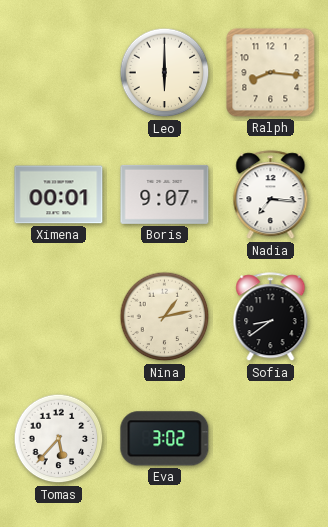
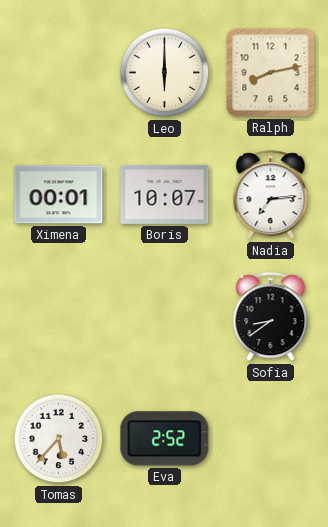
Ralph: 8:16 -> 8:13 (271, 73)
Boris: 9:07 -> 10:07 (165, 194)
Nadia: 7:16 -> 7:14 (271, 195)
Nina: 1:13 -> none (165, 317)
Eva: 3:02 -> 2:52 (165, 439)
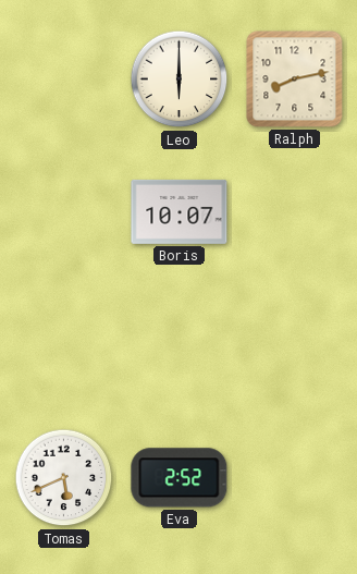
Ximena: 00:01 -> none (59, 195)
Nadia: 7:14 -> none (271, 195)
Sofia: 8:39 -> none (271, 317)
Tomas: 5:37 -> 5:41 (64, 478)
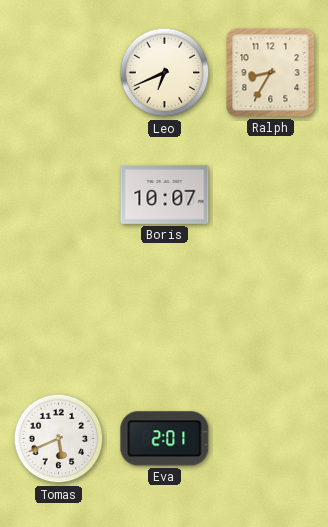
Leo: 6:00 -> 6:41 (165, 73)
Ralph: 8:13 -> 8:35 (271, 73)
Eva: 2:52 -> 2:01 (165, 439)
